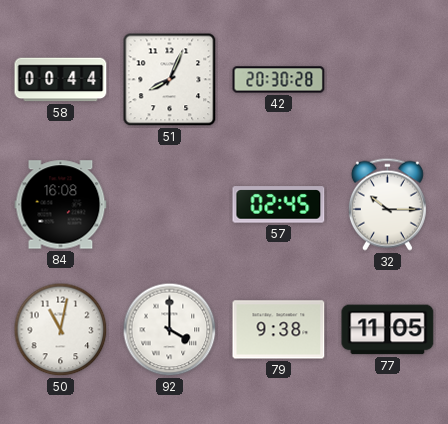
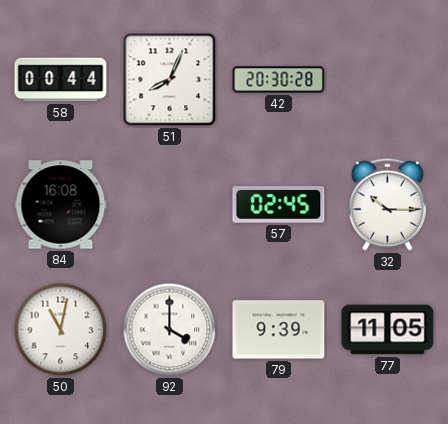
79: 9:38 -> 9:39 (279, 330)
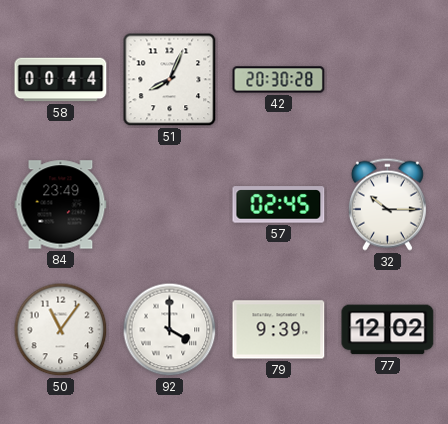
84: 16:08 -> 23:49 (61, 205)
50: 11:02 -> 11:06 (61, 330)
77: 11:05 -> 12:02 (388, 330)
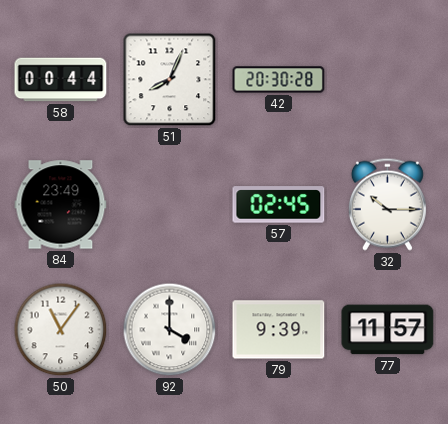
77: 12:02 -> 11:57 (388, 330)
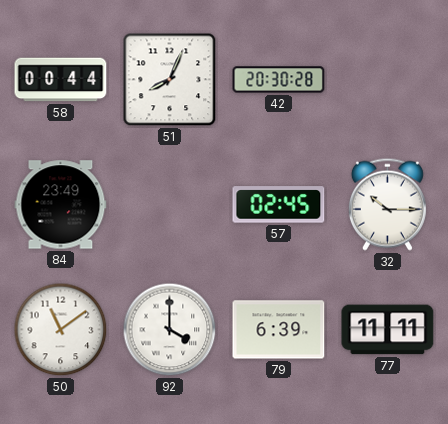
50: 11:06 -> 11:09 (61, 330)
79: 9:39 -> 6:39 (279, 330)
77: 11:57 -> 11:11 (388, 330)
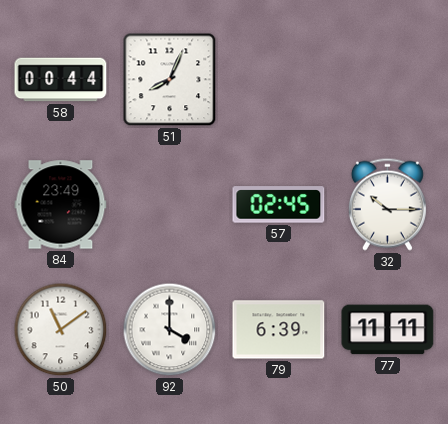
42: 20:30 -> none (279, 80)
